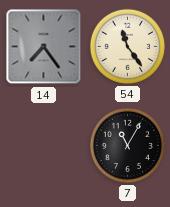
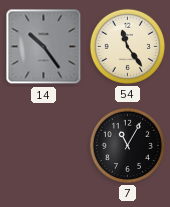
14: 7:24 -> 10:24 (44, 47)
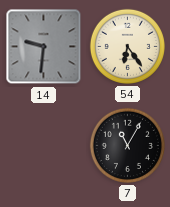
14: 10:24 -> 9:31 (44, 47)
54: 11:24 -> 6:24 (127, 46)
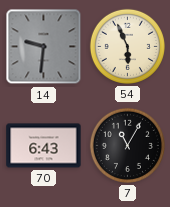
54: 6:24 -> 5:56 (127, 46)
70: none -> 6:43 (44, 146)
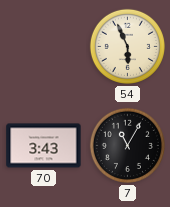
14: 9:31 -> none (44, 47)
70: 6:43 -> 3:43 (44, 146)
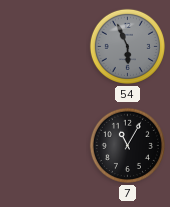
54 dial: cream -> grey (127, 46)
70: 3:43 -> none (44, 146)
